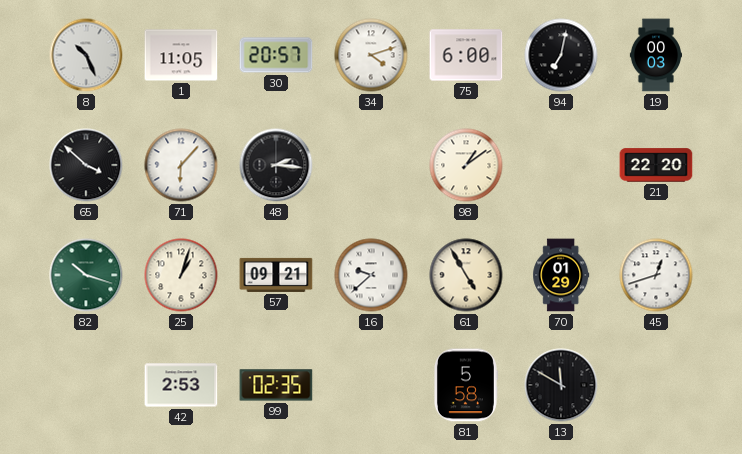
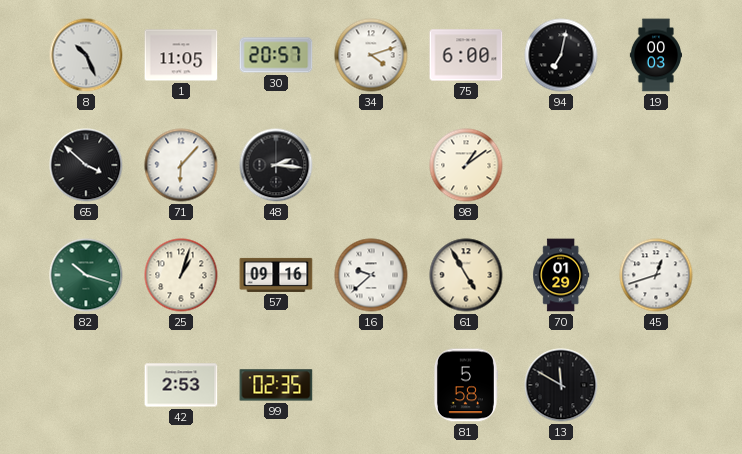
21: 22:20 -> none (656, 165)
57: 09:21 -> 09:16 (276, 275)
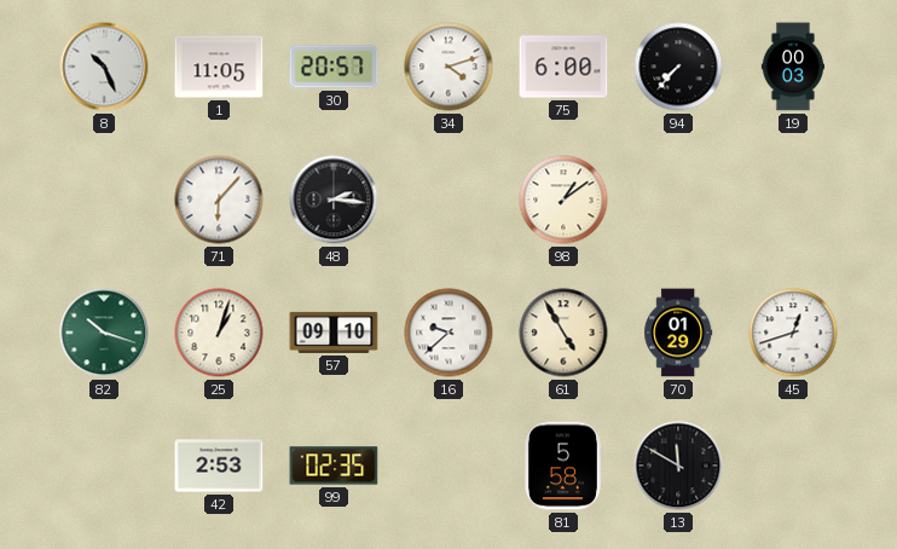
94: 7:02 -> 7:37 (678, 67)
65: 3:52 -> none (86, 165)
57: 09:16 -> 09:10 (334, 333)
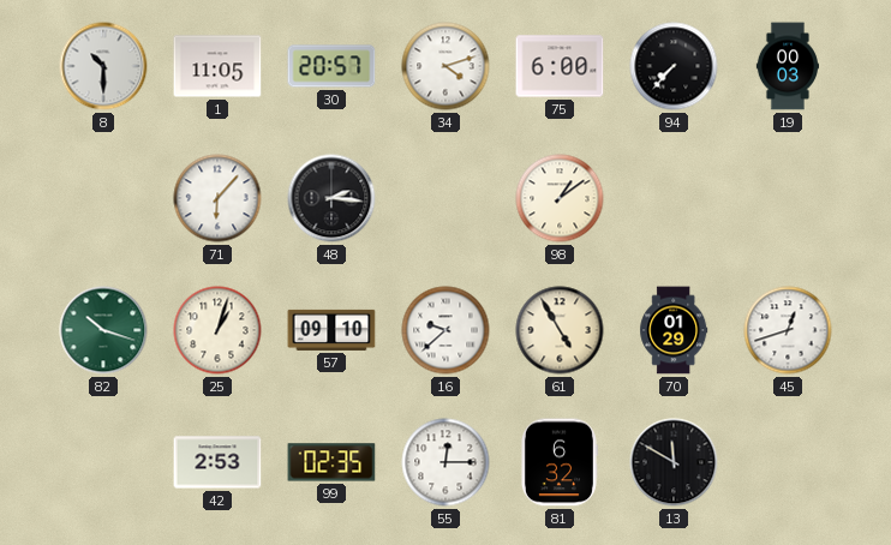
8: 10:26 -> 10:30 (103, 66)
55: none -> 12:15 (445, 462)
81: 5:58 -> 6:32 (558, 462)
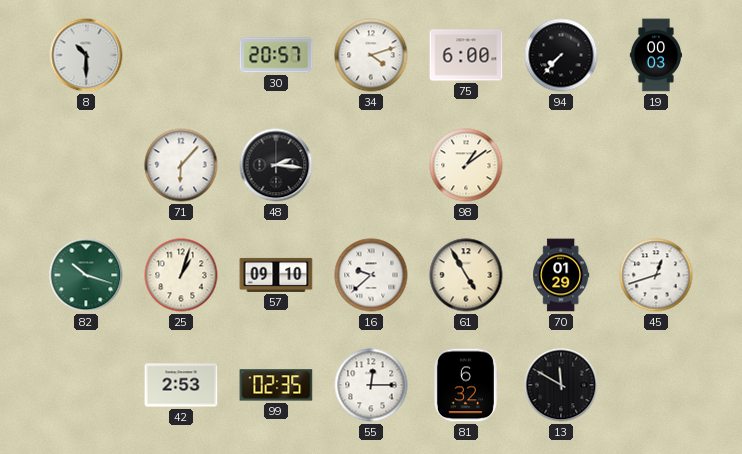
1: 11:05 -> none (217, 66)
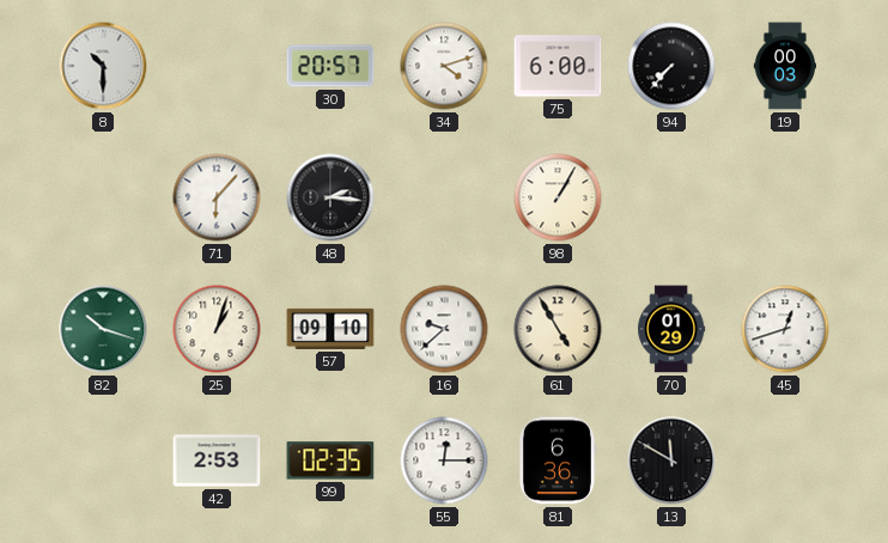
98: 1:09 -> 1:05 (558, 197)
81: 6:32 -> 6:36 (556, 460)
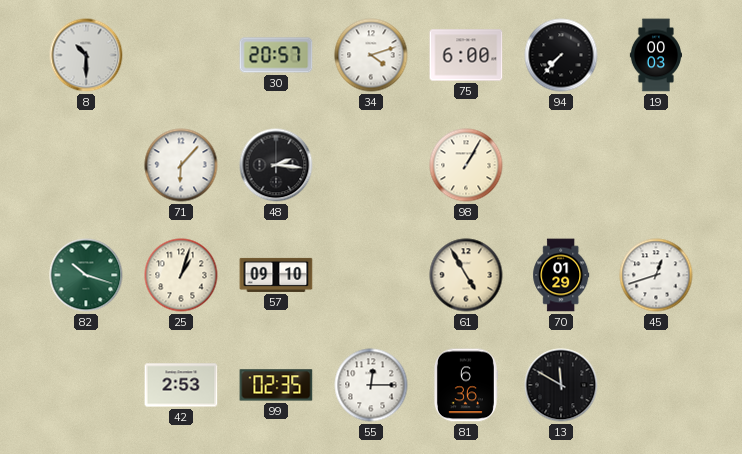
16: 9:38 -> none (444, 329)
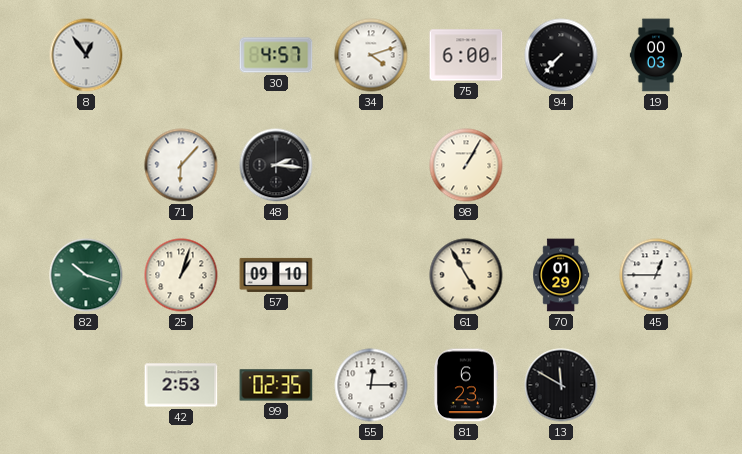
8: 10:30 -> 12:54 (86, 55)
30: 20:57 -> 4:57 (276, 55)
45: 12:42 -> 12:45 (656, 275)
81: 6:36 -> 6:23 (465, 385)
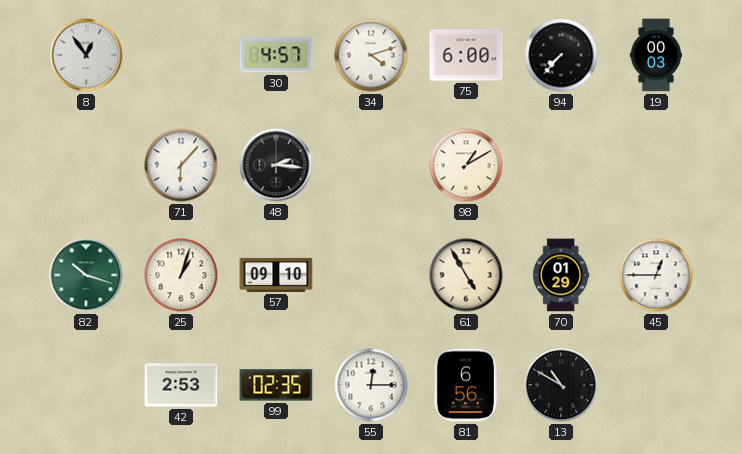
98: 1:05 -> 1:10 (466, 165)
81: 6:23 -> 6:56 (465, 385)
13: 11:50 -> 10:50 (561, 385)
